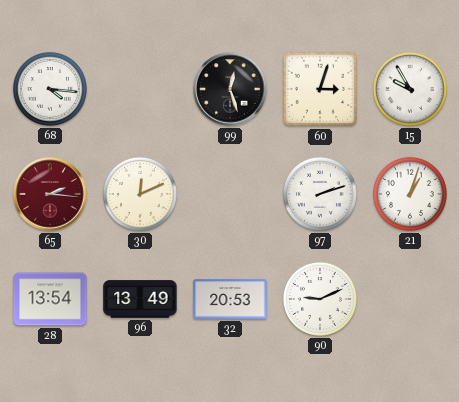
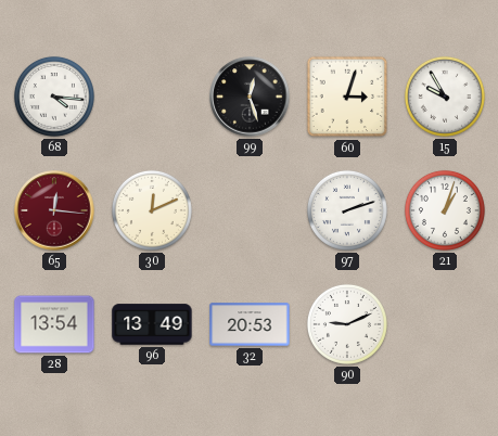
65: 2:16 -> 12:16 (54, 210)
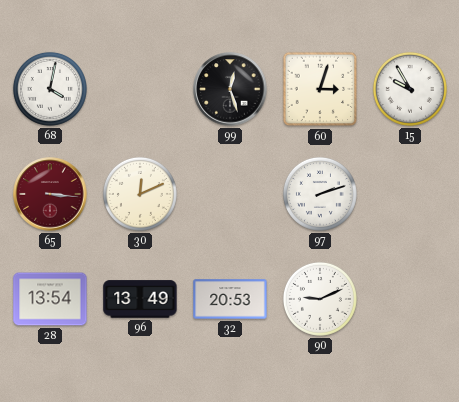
68: 4:16 -> 4:02 (50, 89)
65: 12:16 -> 3:16 (50, 194)
21: 1:03 -> none (445, 210)
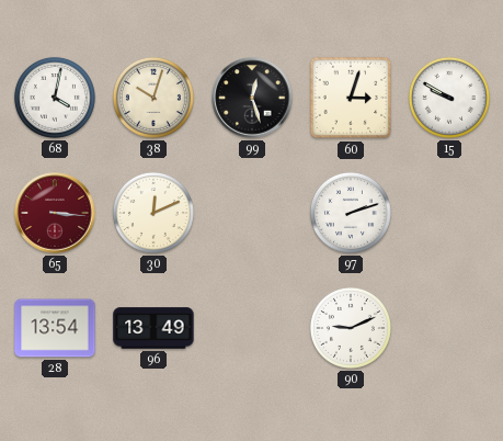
38: none -> 10:03 (153, 98)
15: 9:55 -> 9:50 (449, 98)
32: 20:53 -> none (230, 299)
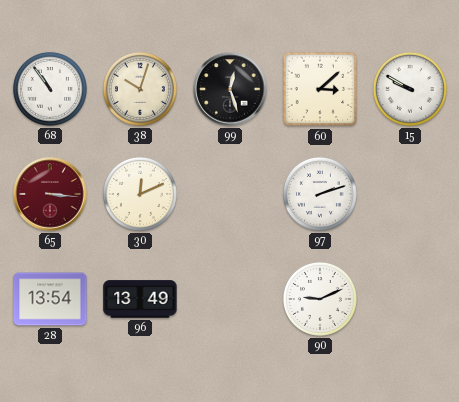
68: 4:02 -> 10:54 (50, 89)
60: 3:03 -> 3:08 (320, 89)
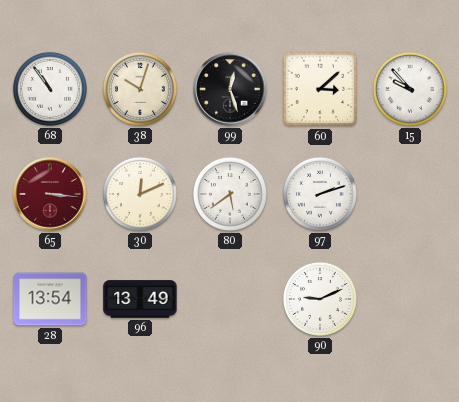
15: 9:50 -> 9:53 (410, 89)
80: none -> 5:39 (230, 194)
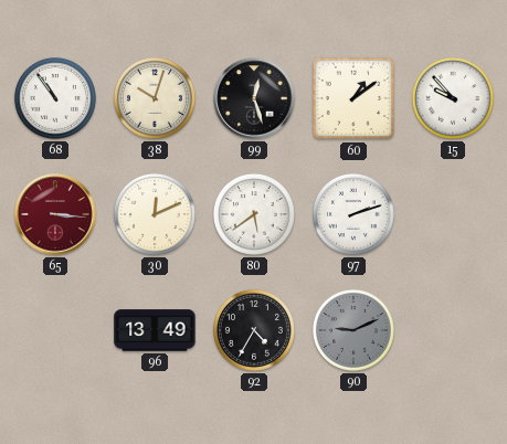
60: 3:08 -> 1:09 (353, 98)
28: 13:54 -> none (50, 299)
92: none -> 4:35 (254, 330)
90 dial: white -> grey (353, 330)
